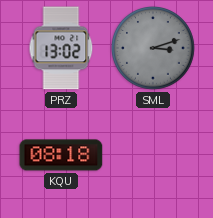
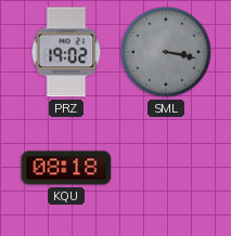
PRZ: 13:02 -> 19:02 (66, 52)
SML: 3:12 -> 3:17 (167, 53)
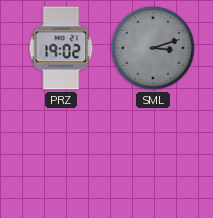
SML: 3:17 -> 3:12 (154, 49)
KQU: 08:18 -> none (66, 168)
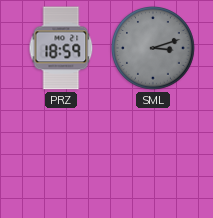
PRZ: 19:02 -> 18:59 (61, 48)
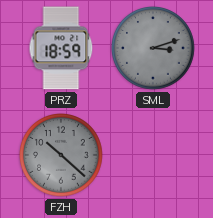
FZH: none -> 10:22 (62, 156)
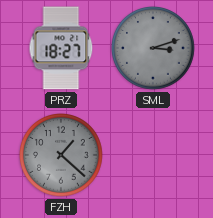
PRZ: 18:59 -> 18:27 (61, 48)
FZH: 10:22 -> 1:22 (62, 156)
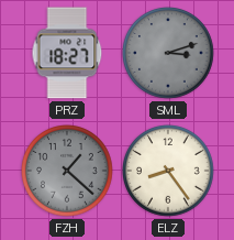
ELZ: none -> 8:24 (169, 172)
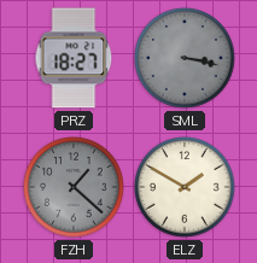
SML: 3:12 -> 3:17 (186, 59)
ELZ: 8:24 -> 1:50 (186, 188)
